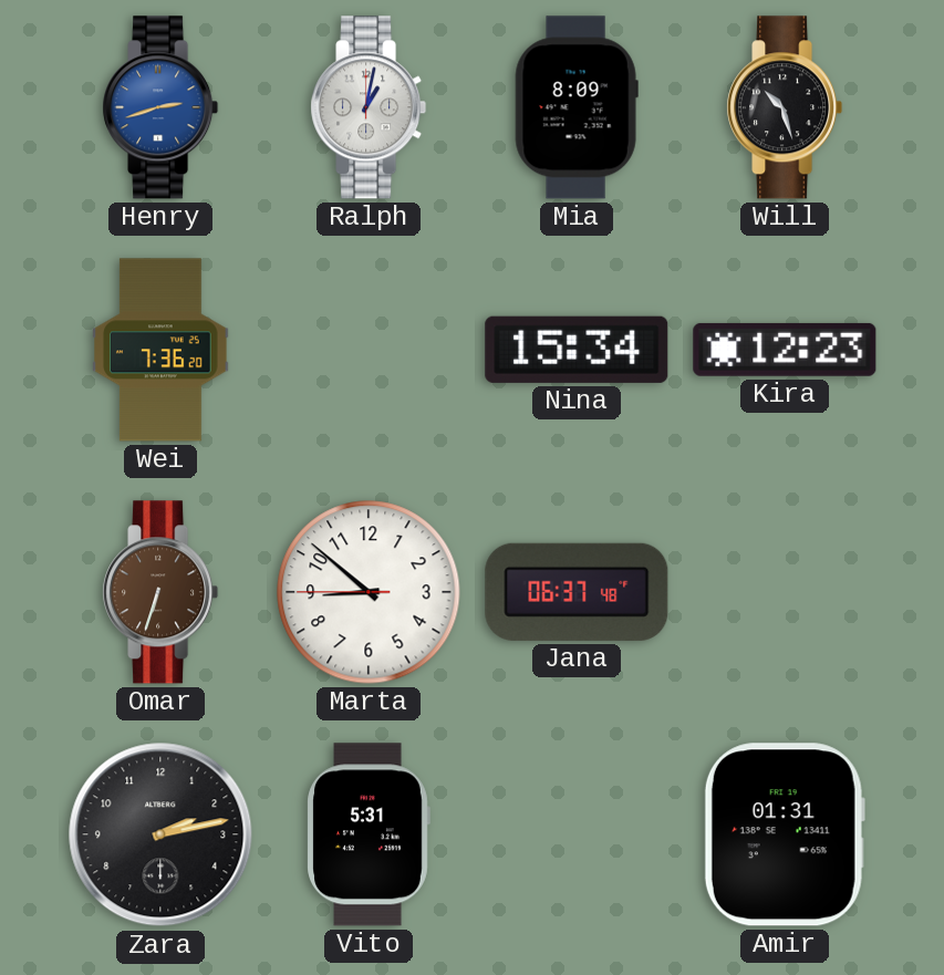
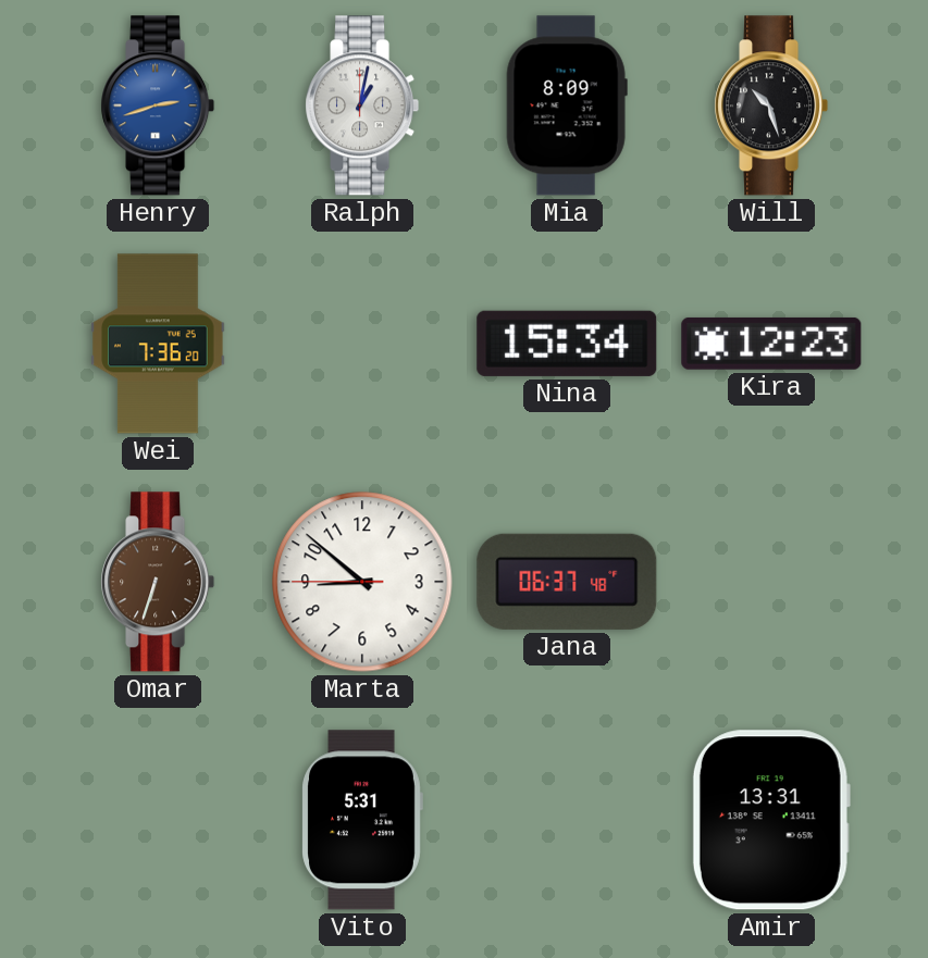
Zara: 2:13 -> none (160, 834)
Amir: 01:31 -> 13:31 (771, 820)
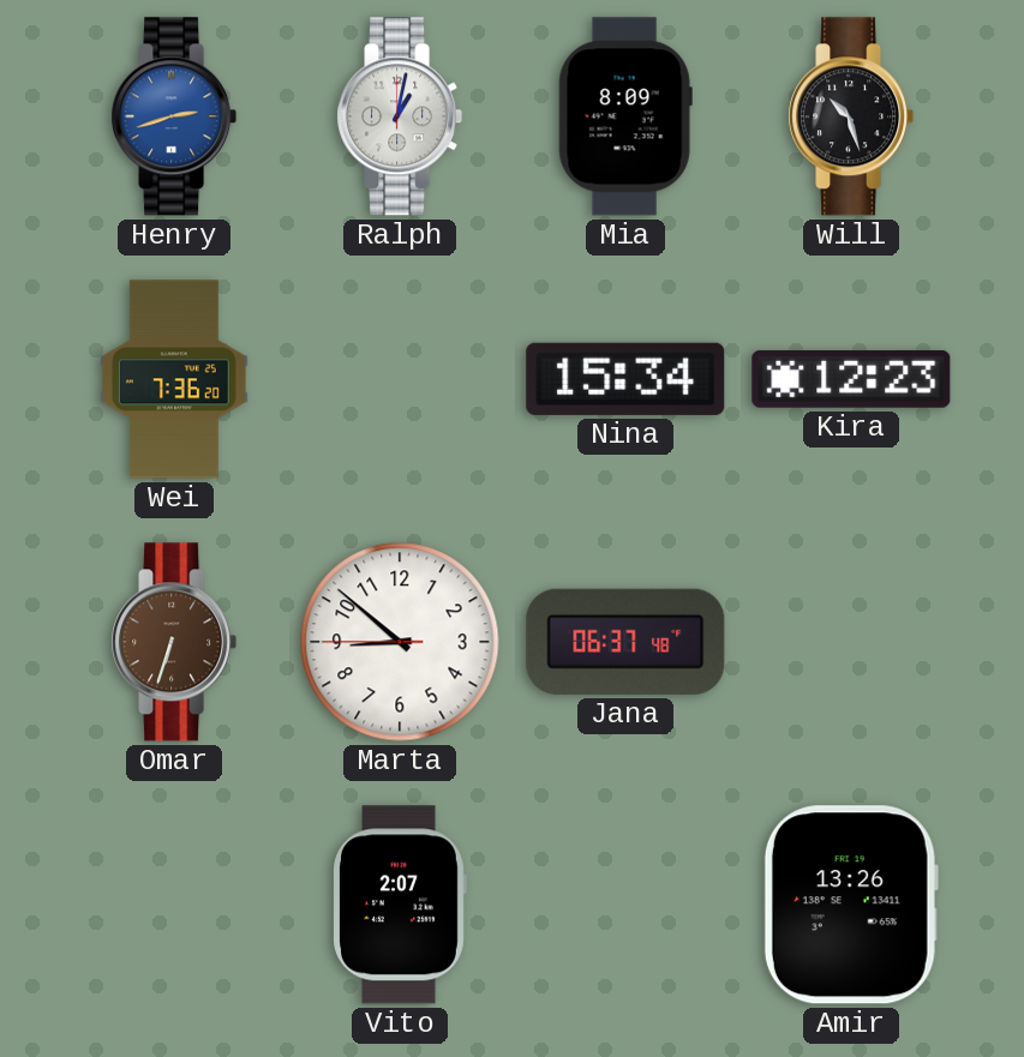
Vito: 5:31 -> 2:07 (400, 905)
Amir: 13:31 -> 13:26 (851, 905)
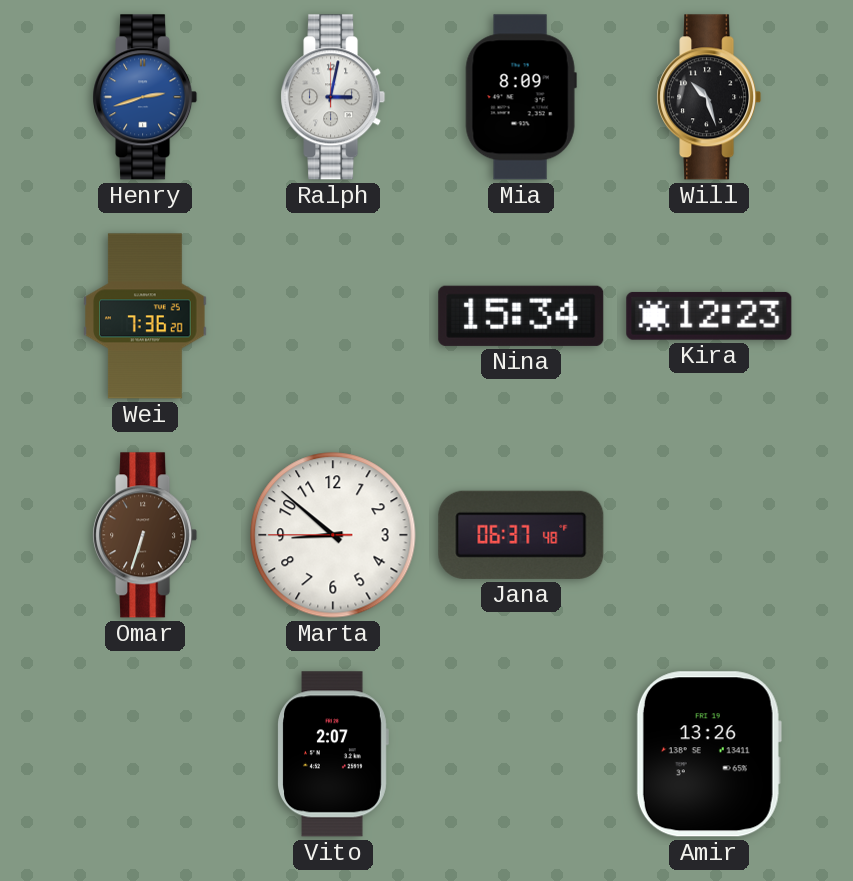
Ralph: 1:02 -> 3:02 (333, 97)
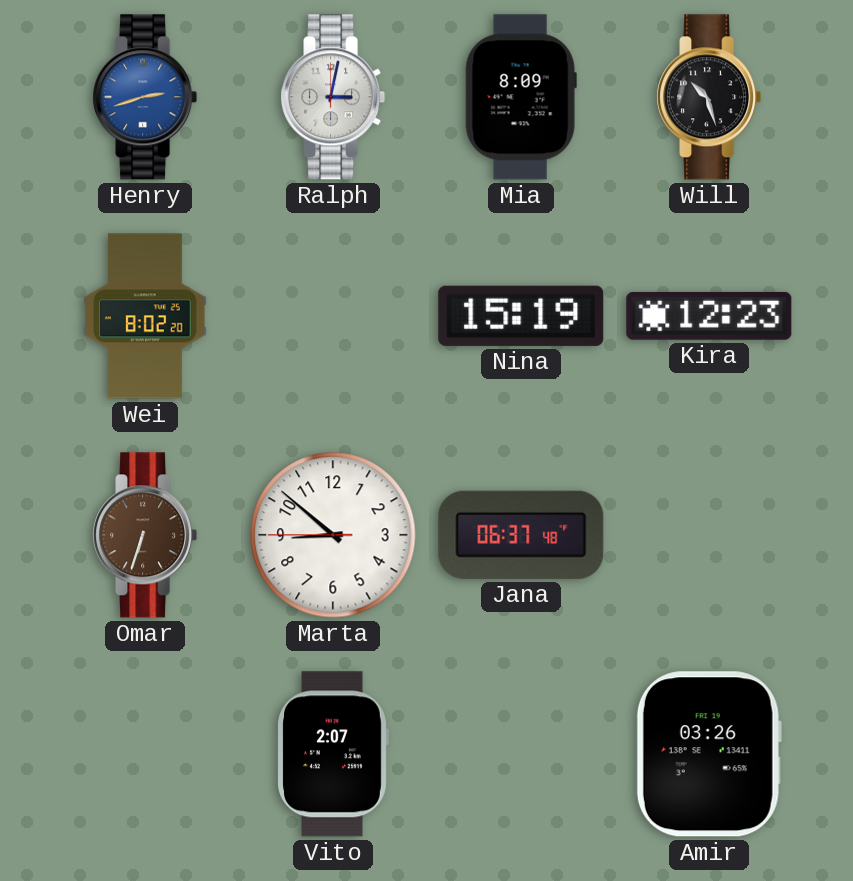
Wei: 7:36 -> 8:02 (145, 316)
Nina: 15:34 -> 15:19 (521, 316)
Amir: 13:26 -> 03:26 (709, 754)
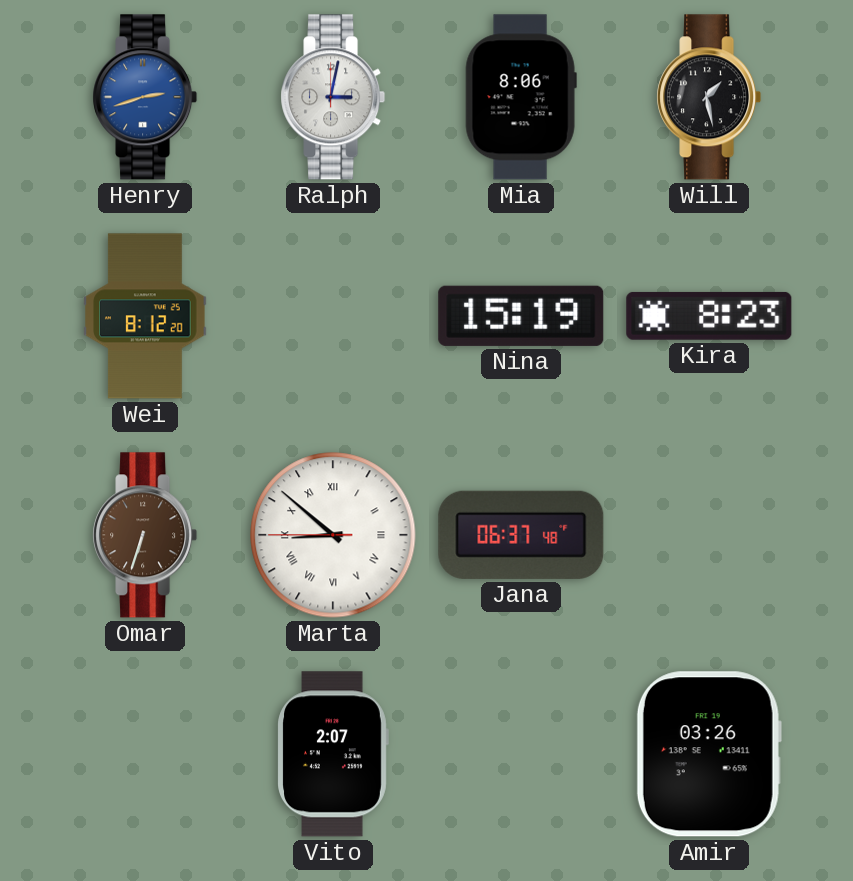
Mia: 8:09 -> 8:06 (521, 97)
Will: 10:27 -> 1:28 (709, 97)
Wei: 8:02 -> 8:12 (145, 316)
Kira: 12:23 -> 8:23 (709, 316)
Marta numerals: Arabic -> Roman (333, 535)
